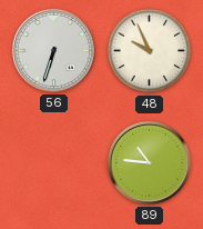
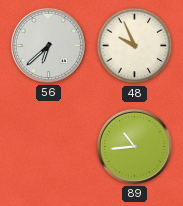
56: 6:33 -> 6:38 (48, 45)
89: 10:46 -> 10:44 (134, 146)
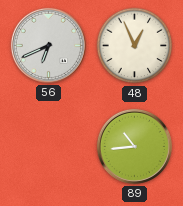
56: 6:38 -> 6:41 (48, 45)
48: 9:56 -> 12:56 (135, 46)
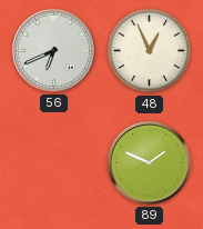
89: 10:44 -> 1:49 (149, 162)
